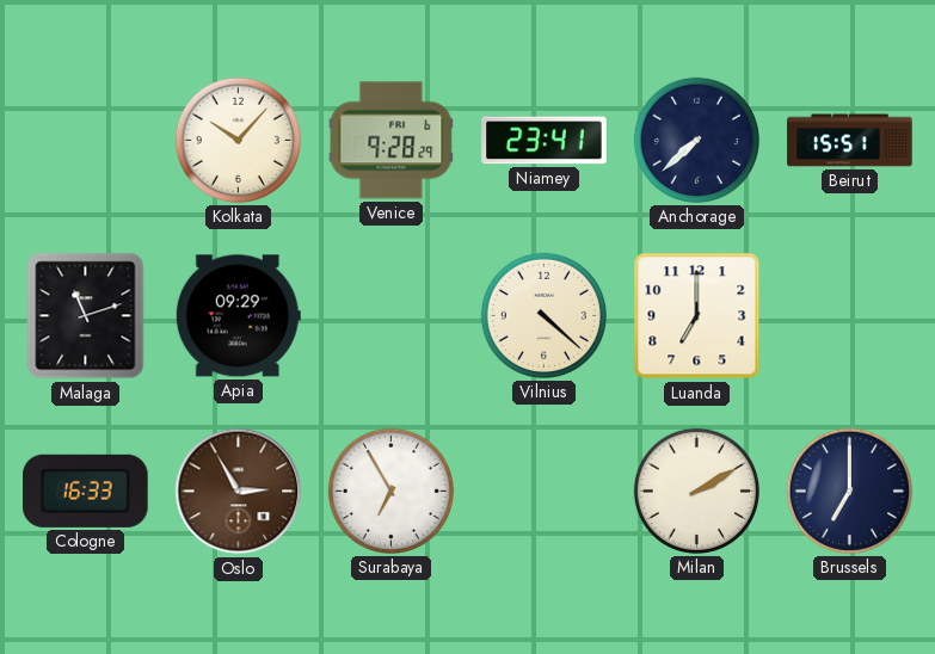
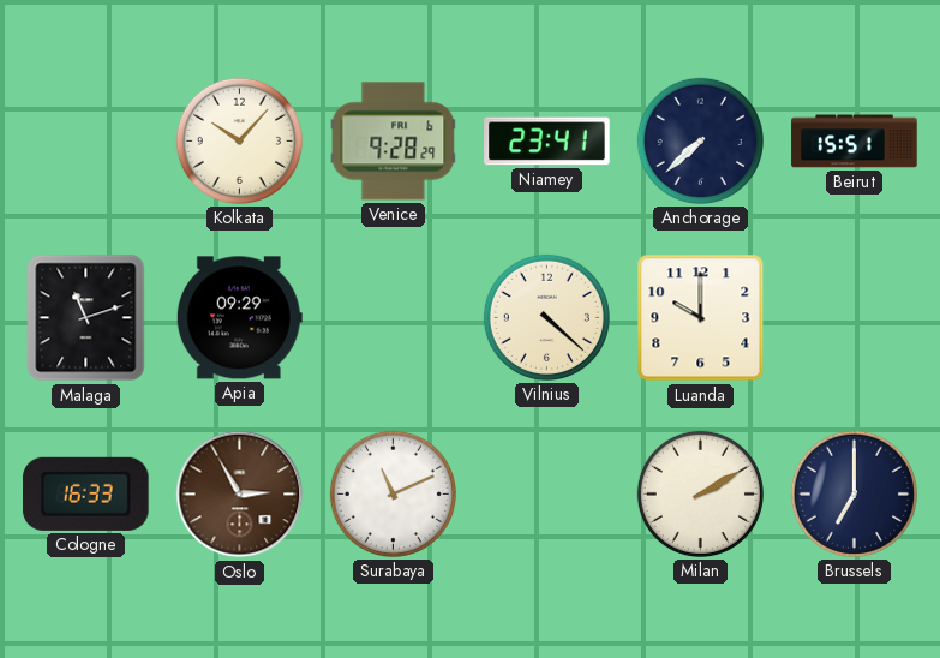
Luanda: 7:00 -> 10:00 (701, 318)
Surabaya: 6:55 -> 11:11 (393, 493)
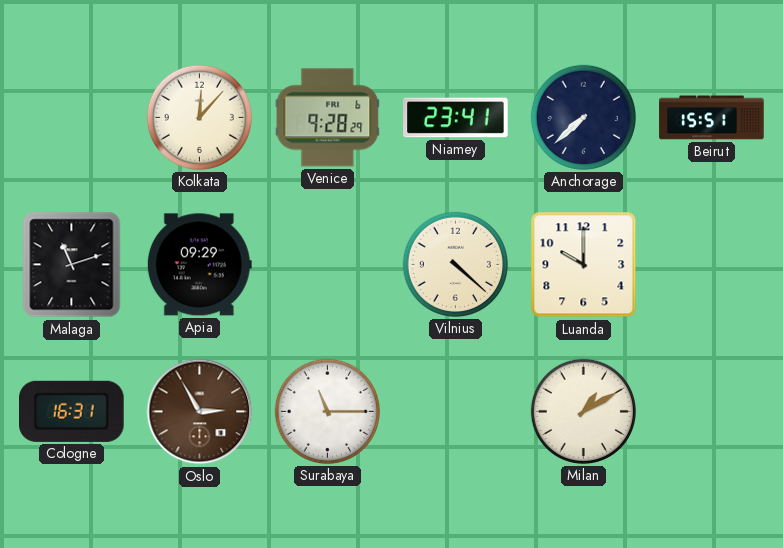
Kolkata: 10:07 -> 12:07 (199, 117)
Cologne: 16:33 -> 16:31 (72, 411)
Surabaya: 11:11 -> 11:15 (327, 411)
Milan: 2:10 -> 1:10 (583, 411)
Brussels: 7:00 -> none (854, 493)
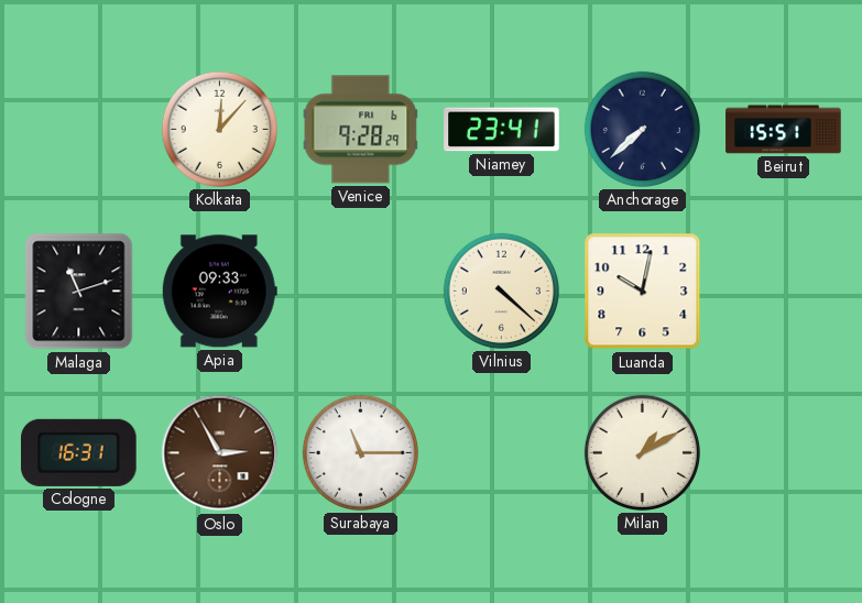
Apia: 09:29 -> 09:33 (219, 292)
Luanda: 10:00 -> 10:02 (643, 292)
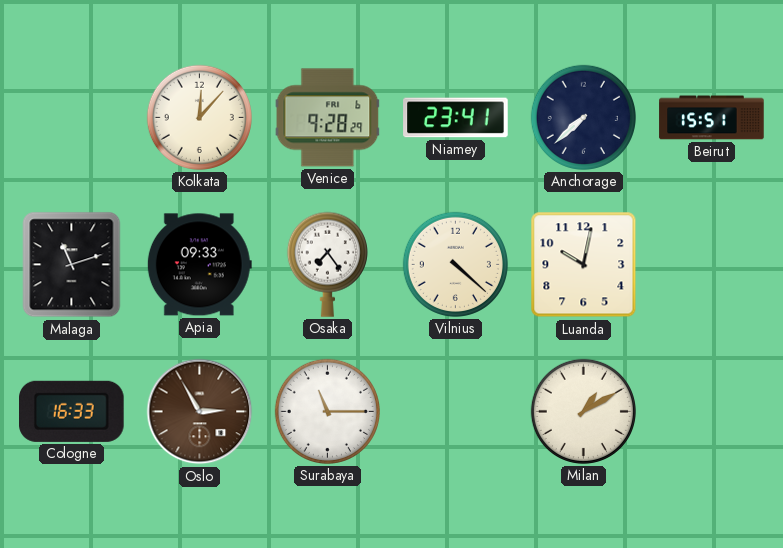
Osaka: none -> 7:24 (327, 264)
Cologne: 16:31 -> 16:33 (72, 411)
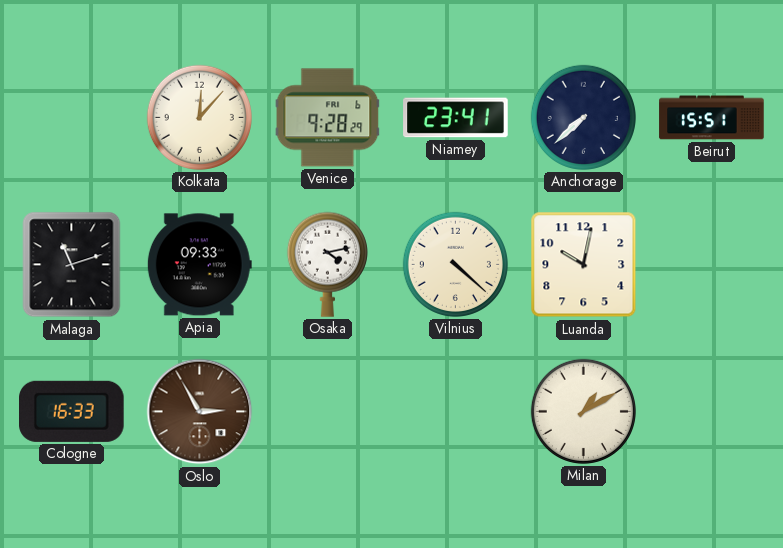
Osaka: 7:24 -> 4:13 (327, 264)
Surabaya: 11:15 -> none (327, 411)
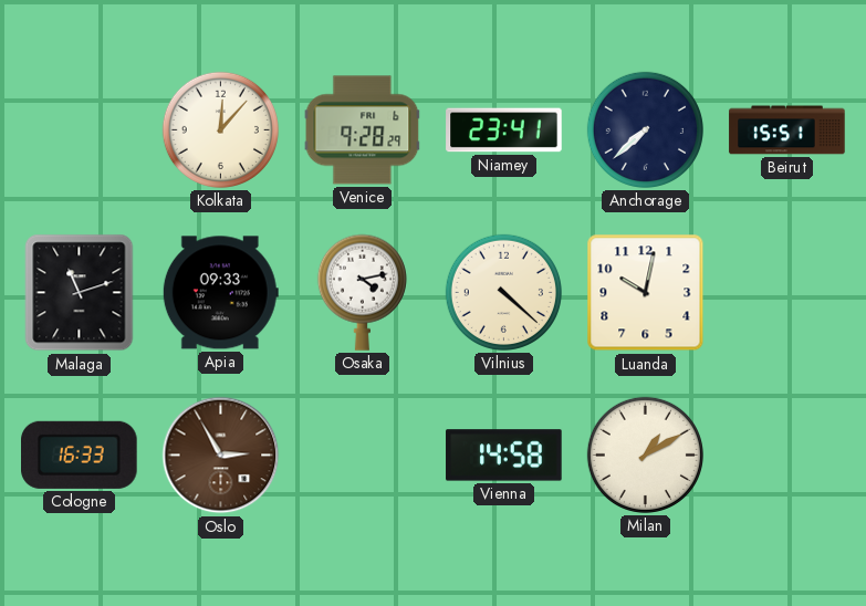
Vienna: none -> 14:58 (504, 456)
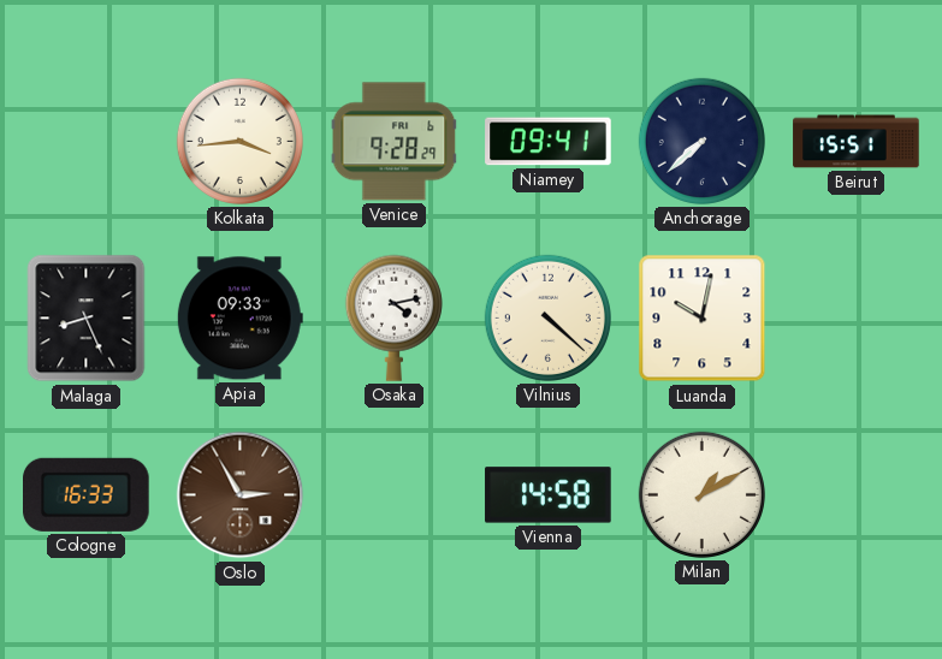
Kolkata: 12:07 -> 3:44 (239, 141)
Niamey: 23:41 -> 09:41 (549, 142)
Malaga: 11:12 -> 8:26 (87, 319)
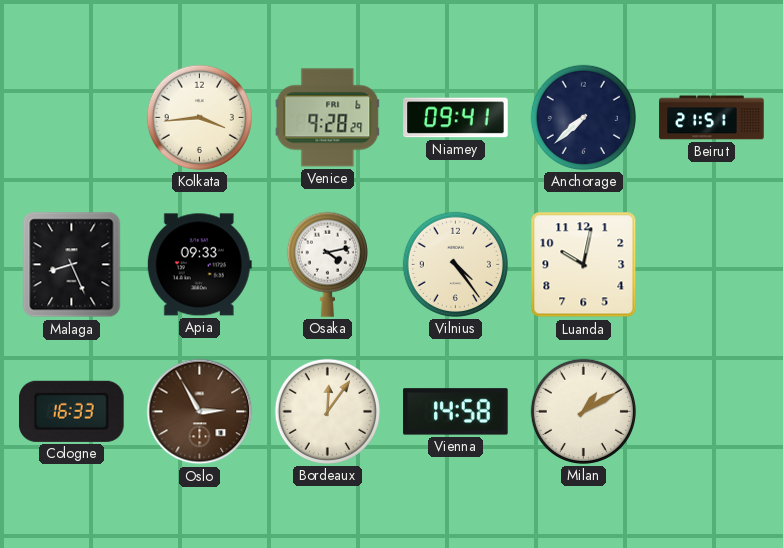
Beirut: 15:51 -> 21:51 (712, 118)
Vilnius: 4:22 -> 4:24 (455, 264)
Bordeaux: none -> 12:06 (327, 411)
